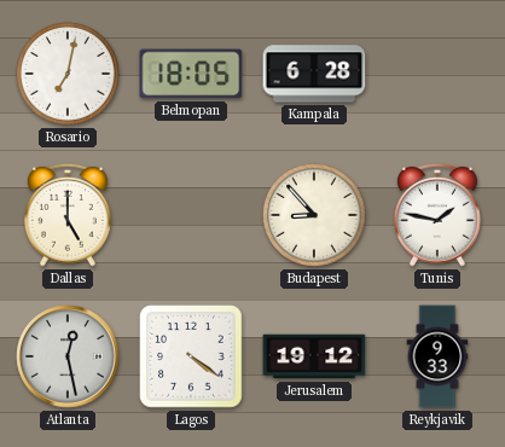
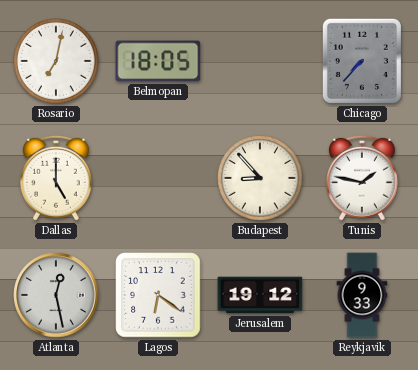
Kampala: 6:28 -> none (314, 74)
Chicago: none -> 7:37 (362, 61)
Lagos: 4:21 -> 6:21 (158, 295)
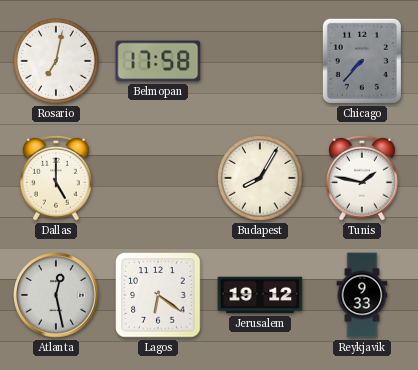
Belmopan: 18:05 -> 17:58 (158, 61)
Budapest: 8:53 -> 8:05 (261, 179)
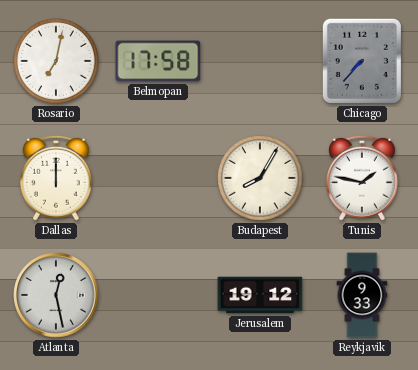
Dallas: 5:00 -> 12:00 (57, 178)
Lagos: 6:21 -> none (158, 295)
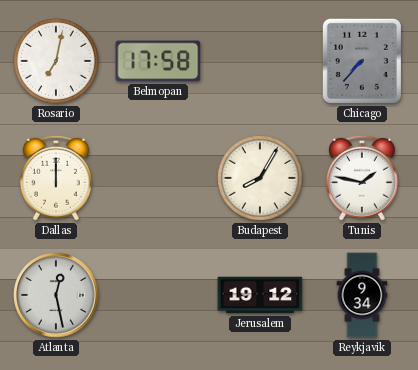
Reykjavik: 9:33 -> 9:34 (362, 295)
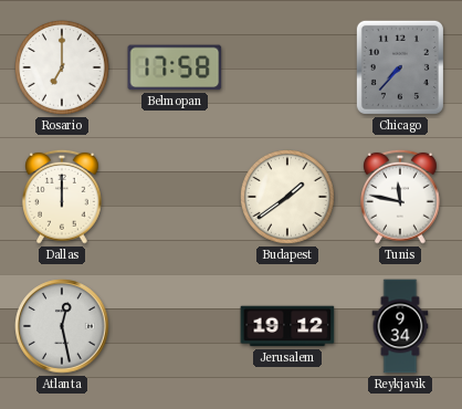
Rosario: 7:02 -> 7:00 (63, 69)
Budapest: 8:05 -> 1:39 (288, 198)
Tunis: 1:47 -> 11:47 (401, 197)
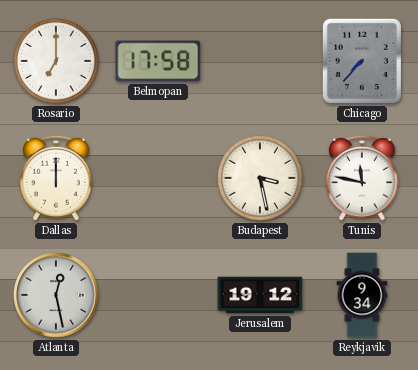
Budapest: 1:39 -> 3:28 (261, 179)
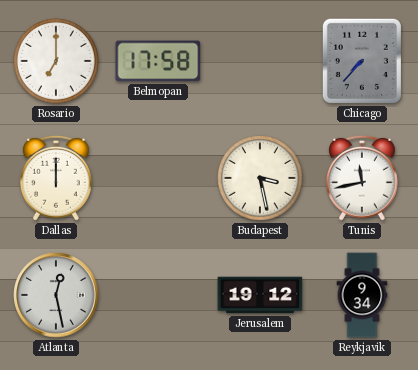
Tunis: 11:47 -> 11:43 (363, 178)
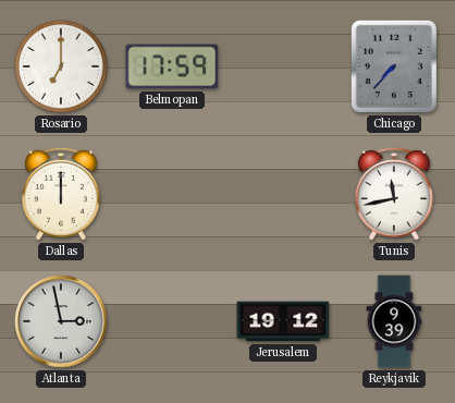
Belmopan: 17:58 -> 17:59 (172, 66)
Budapest: 3:28 -> none (261, 179)
Atlanta: 12:28 -> 2:58 (61, 321)
Reykjavik: 9:34 -> 9:39 (394, 321)
